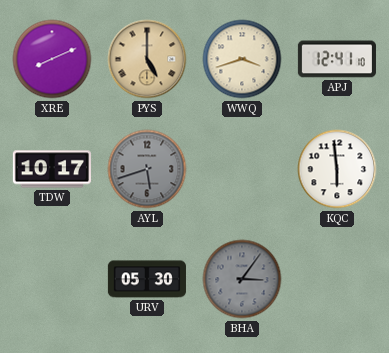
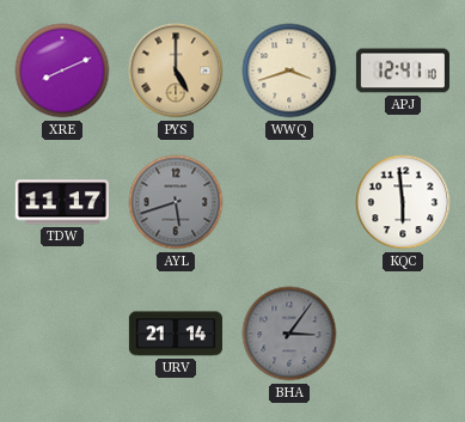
TDW: 10:17 -> 11:17 (62, 202)
URV: 05:30 -> 21:14 (176, 334)
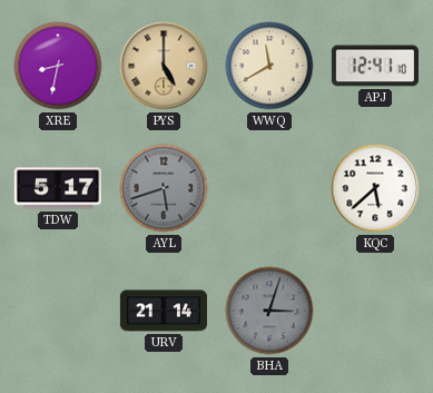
XRE: 8:11 -> 8:32 (58, 66)
WWQ: 3:42 -> 11:40 (269, 66)
TDW: 11:17 -> 5:17 (58, 188)
KQC: 5:59 -> 5:38 (375, 188)
BHA: 3:06 -> 3:03 (269, 311)
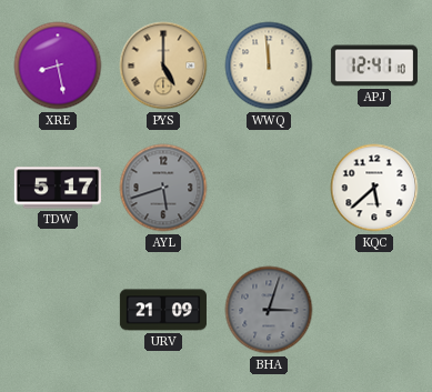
XRE: 8:32 -> 8:28 (58, 66)
WWQ: 11:40 -> 11:59 (269, 66)
URV: 21:14 -> 21:09 (163, 310)
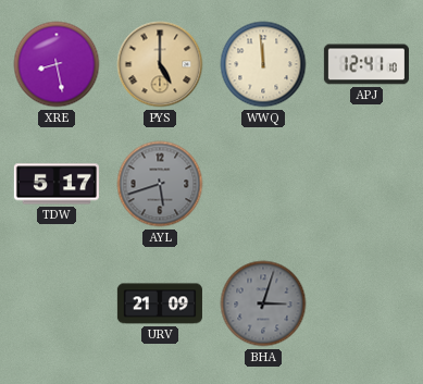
KQC: 5:38 -> none (374, 188)
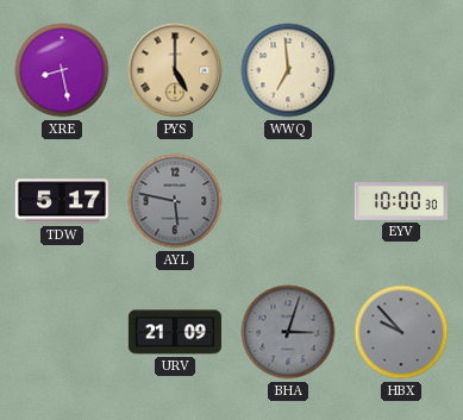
WWQ: 11:59 -> 6:59 (288, 70)
APJ: 12:41 -> none (366, 64)
AYL: 5:42 -> 5:47 (175, 201)
EYV: none -> 10:00 (401, 202)
HBX: none -> 9:53 (401, 332)
